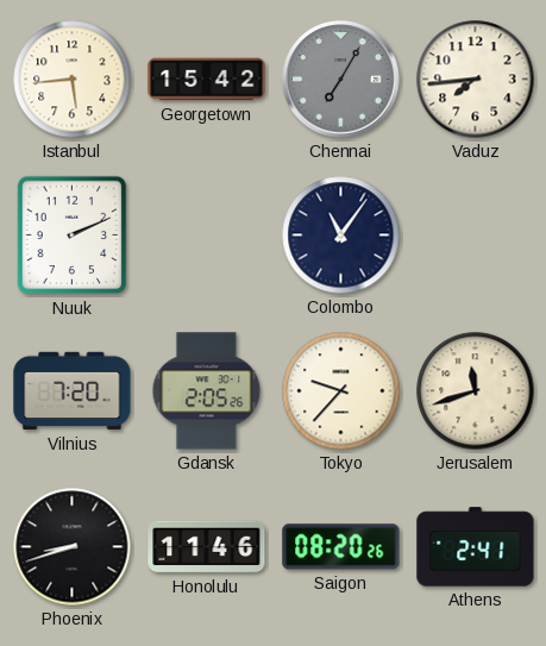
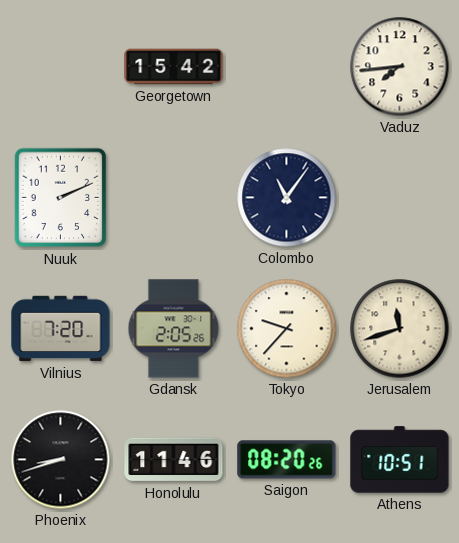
Istanbul: 5:44 -> none (73, 80)
Chennai: 7:05 -> none (341, 80)
Athens: 2:41 -> 10:51 (400, 460)
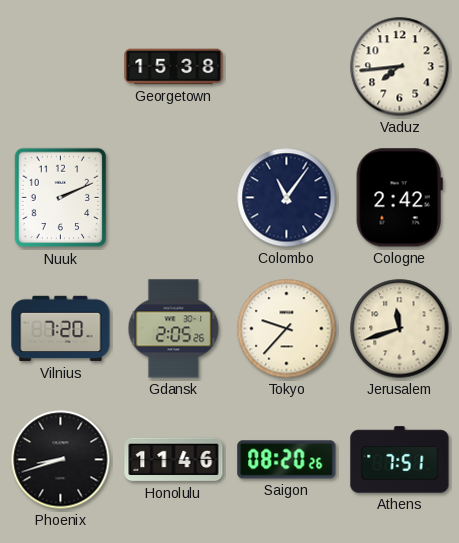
Georgetown: 15:42 -> 15:38 (174, 67)
Cologne: none -> 2:42 (399, 198)
Athens: 10:51 -> 7:51 (400, 460)
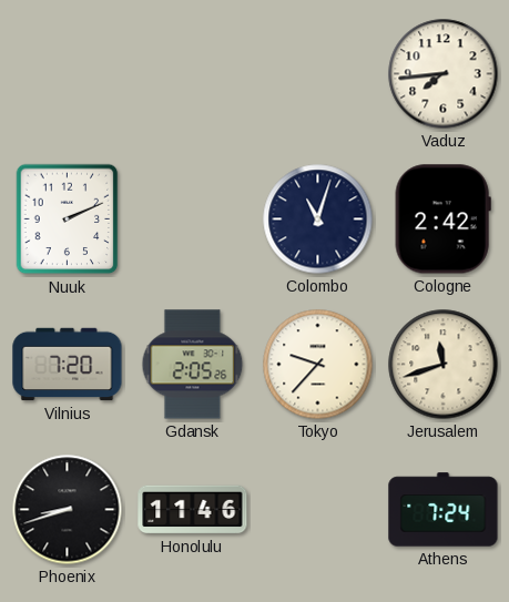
Georgetown: 15:38 -> none (174, 67)
Colombo: 11:06 -> 11:03 (318, 220)
Saigon: 08:20 -> none (287, 460)
Athens: 7:51 -> 7:24 (444, 510)
